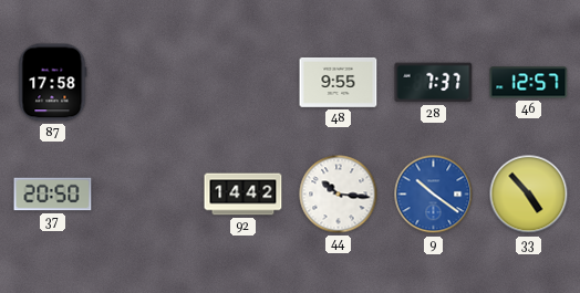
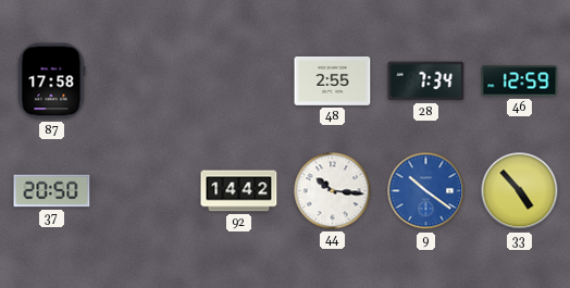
48: 9:55 -> 2:55 (333, 80)
28: 7:37 -> 7:34 (426, 82)
46: 12:57 -> 12:59 (520, 82)
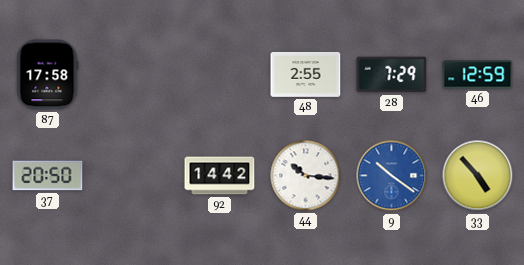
28: 7:34 -> 7:29 (392, 75)
